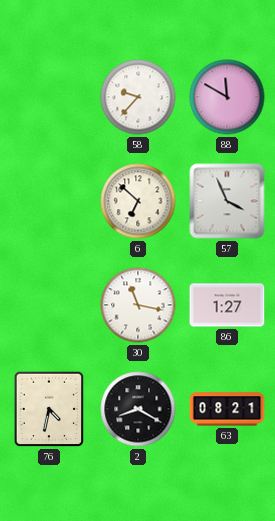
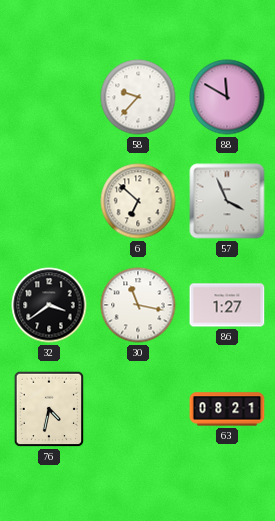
32: none -> 3:39 (49, 305)
2: 8:20 -> none (138, 409)
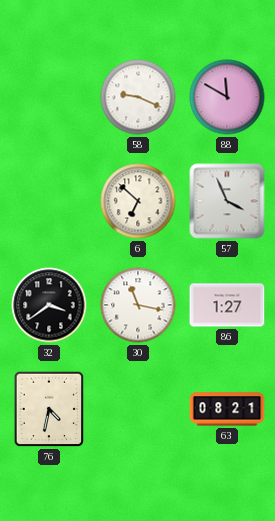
58: 9:37 -> 9:19 (138, 97)
